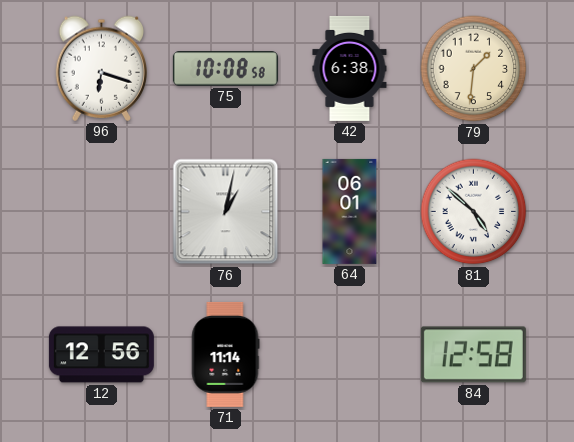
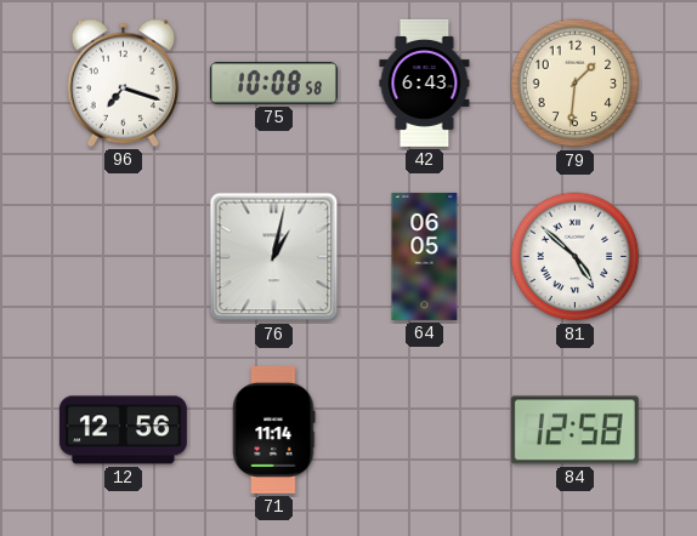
96: 6:18 -> 7:18 (123, 82)
42: 6:38 -> 6:43 (425, 82)
64: 06:01 -> 06:05 (425, 256)
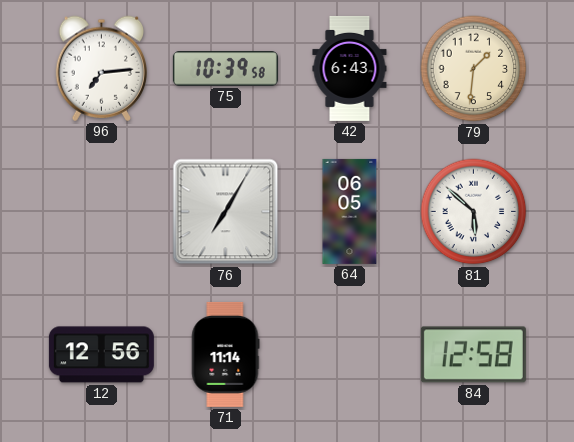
96: 7:18 -> 7:14 (101, 68)
75: 10:08 -> 10:39 (225, 69)
76: 1:02 -> 7:05 (226, 212)
81: 4:52 -> 5:52 (474, 212)
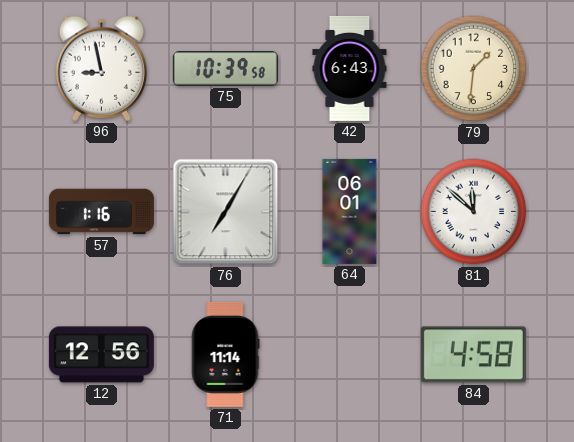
96: 7:14 -> 8:58 (101, 68)
57: none -> 1:16 (101, 212)
64: 06:05 -> 06:01 (350, 211)
81: 5:52 -> 11:52 (474, 212)
84: 12:58 -> 4:58 (473, 355)
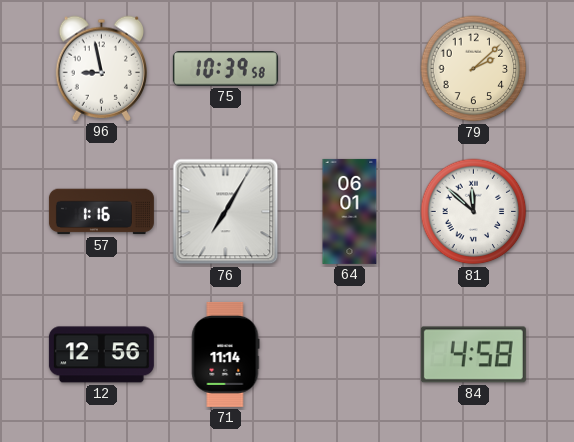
42: 6:43 -> none (350, 68)
79: 1:31 -> 2:08 (474, 69)
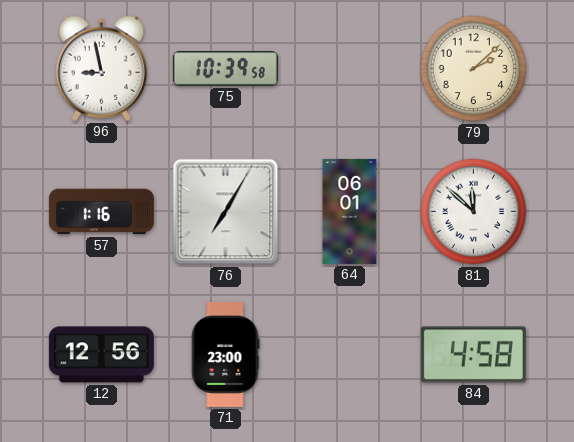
71: 11:14 -> 23:00 (225, 354)
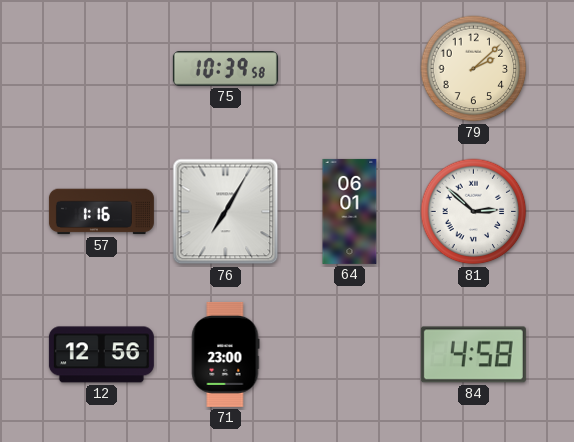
96: 8:58 -> none (101, 68)
81: 11:52 -> 2:52 (474, 212)
